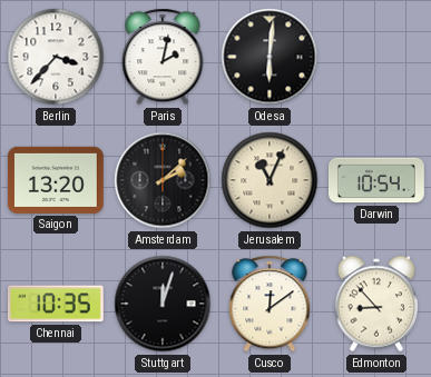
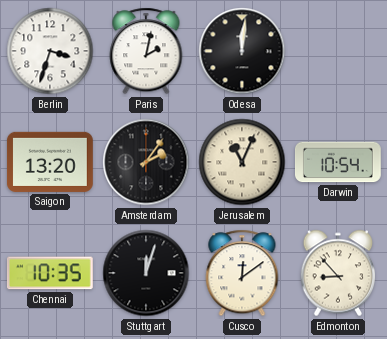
Berlin: 3:37 -> 3:33 (50, 51)
Odesa: 6:01 -> 12:01 (242, 51)
Amsterdam: 2:08 -> 2:06 (146, 162)
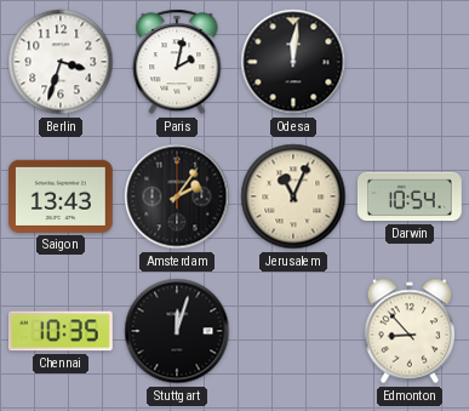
Saigon: 13:20 -> 13:43 (61, 196)
Cusco: 12:09 -> none (242, 273)
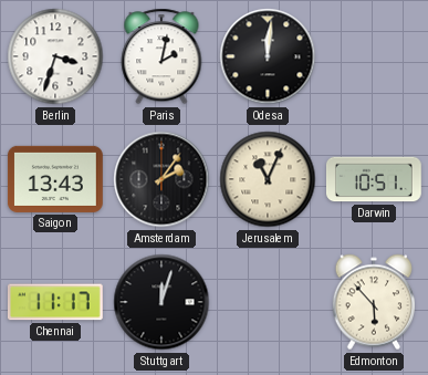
Darwin: 10:54 -> 10:51 (375, 179)
Chennai: 10:35 -> 11:17 (55, 302)
Edmonton: 8:53 -> 5:53 (374, 302)
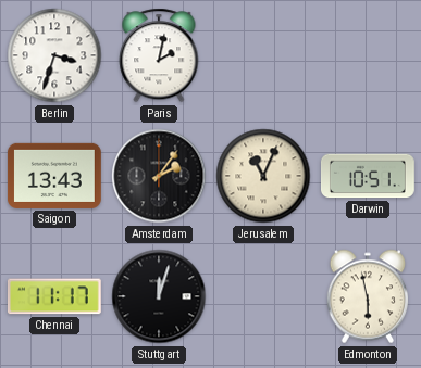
Odesa: 12:01 -> none (268, 56)
Edmonton: 5:53 -> 5:58 (368, 296)
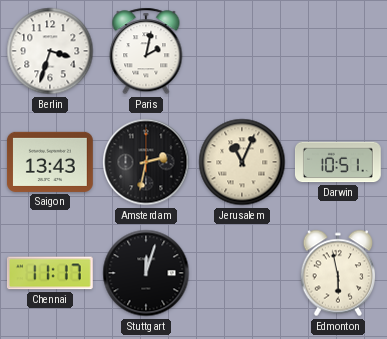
Amsterdam: 2:06 -> 2:32 (146, 162)
